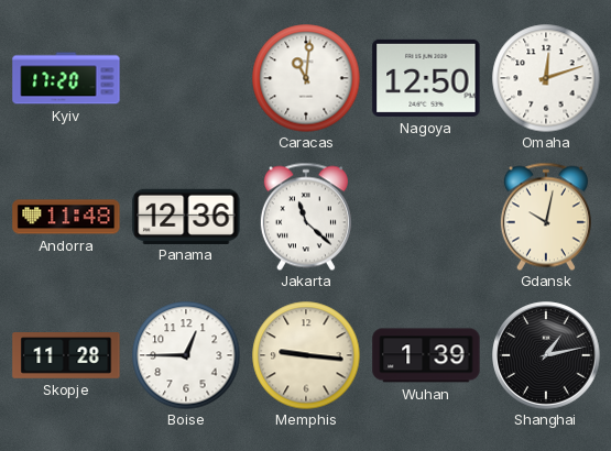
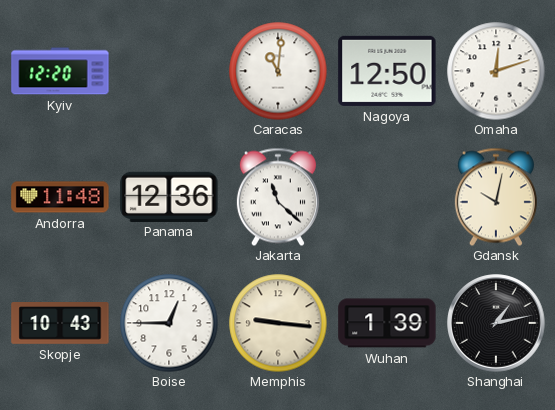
Kyiv: 17:20 -> 12:20 (60, 71)
Skopje: 11:28 -> 10:43 (60, 324)
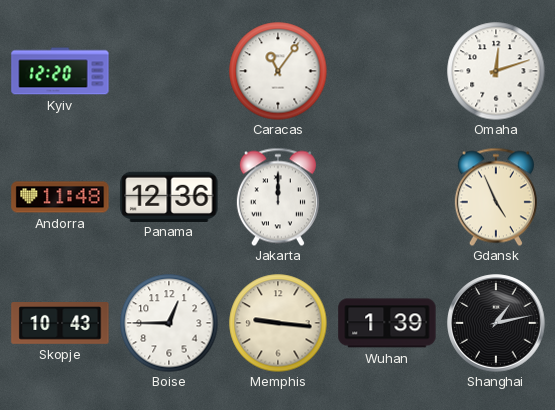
Caracas: 11:01 -> 11:06 (278, 71)
Nagoya: 12:50 -> none (387, 71)
Jakarta: 11:22 -> 12:00 (278, 197)
Gdansk: 10:02 -> 4:56 (496, 197)
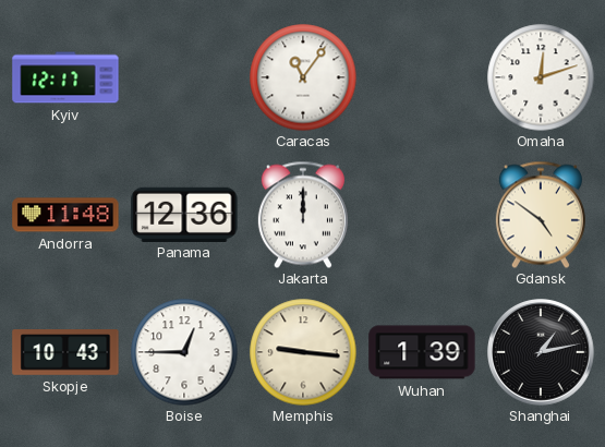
Kyiv: 12:20 -> 12:17 (65, 77)
Gdansk: 4:56 -> 4:51 (541, 215)
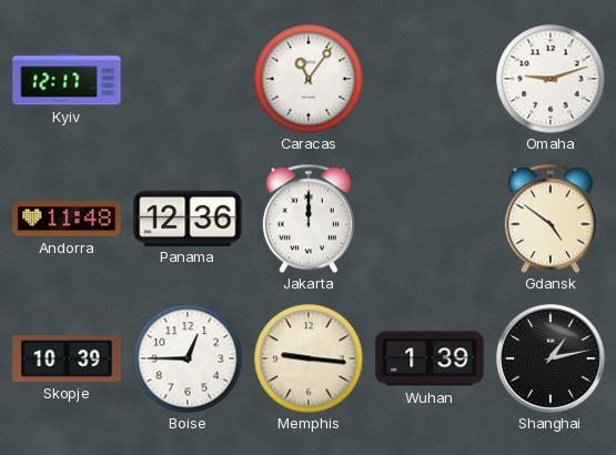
Omaha: 12:12 -> 9:12 (551, 79)
Skopje: 10:43 -> 10:39 (67, 360)
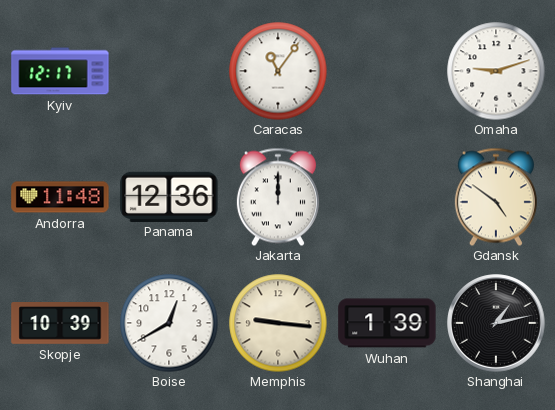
Boise: 12:45 -> 12:40 (169, 323)
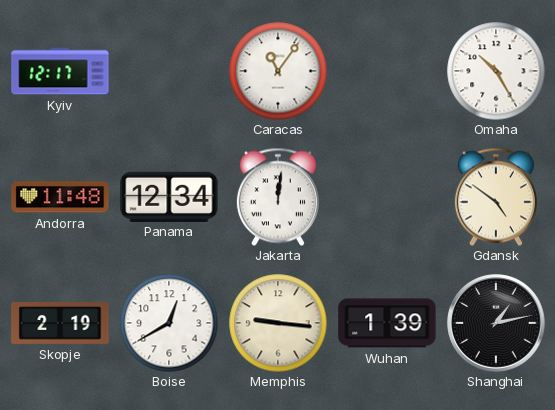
Omaha: 9:12 -> 10:25 (496, 71)
Panama: 12:36 -> 12:34 (169, 196)
Jakarta: 12:00 -> 12:01 (278, 197)
Skopje: 10:39 -> 2:19 (60, 324)
